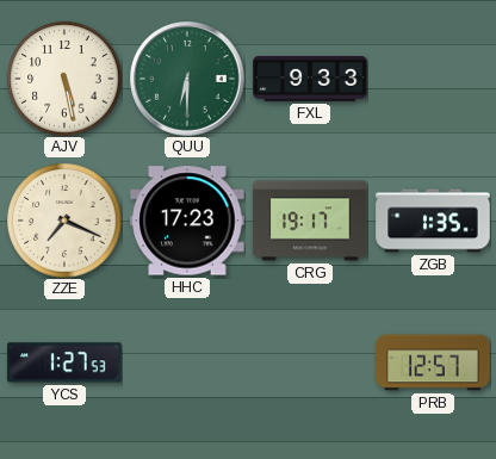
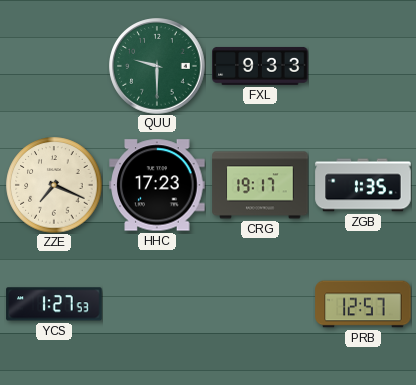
AJV: 5:28 -> none (64, 79)
QUU: 6:30 -> 9:30 (157, 66)
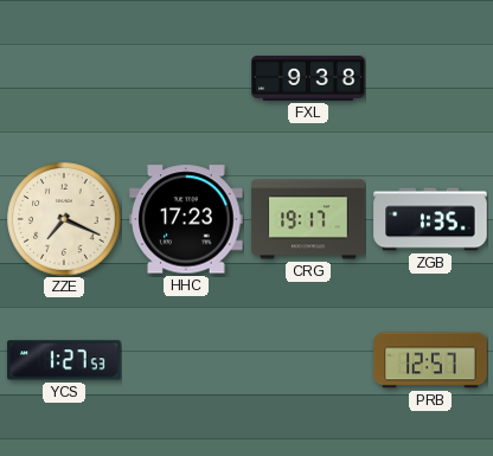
QUU: 9:30 -> none (157, 66)
FXL: 9:33 -> 9:38 (308, 78)
